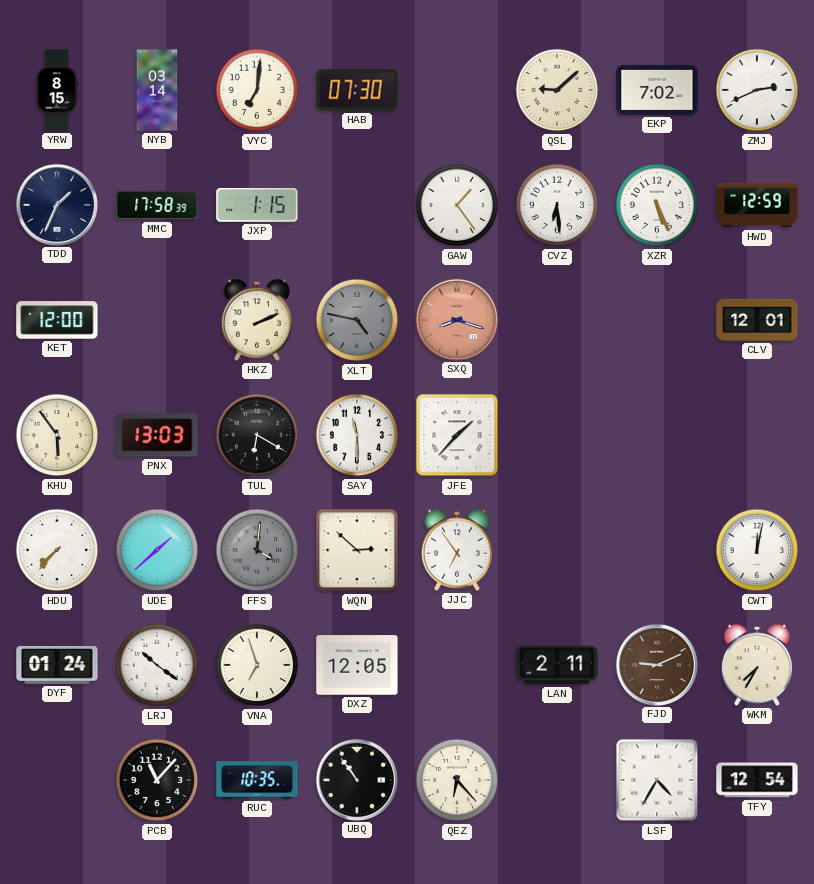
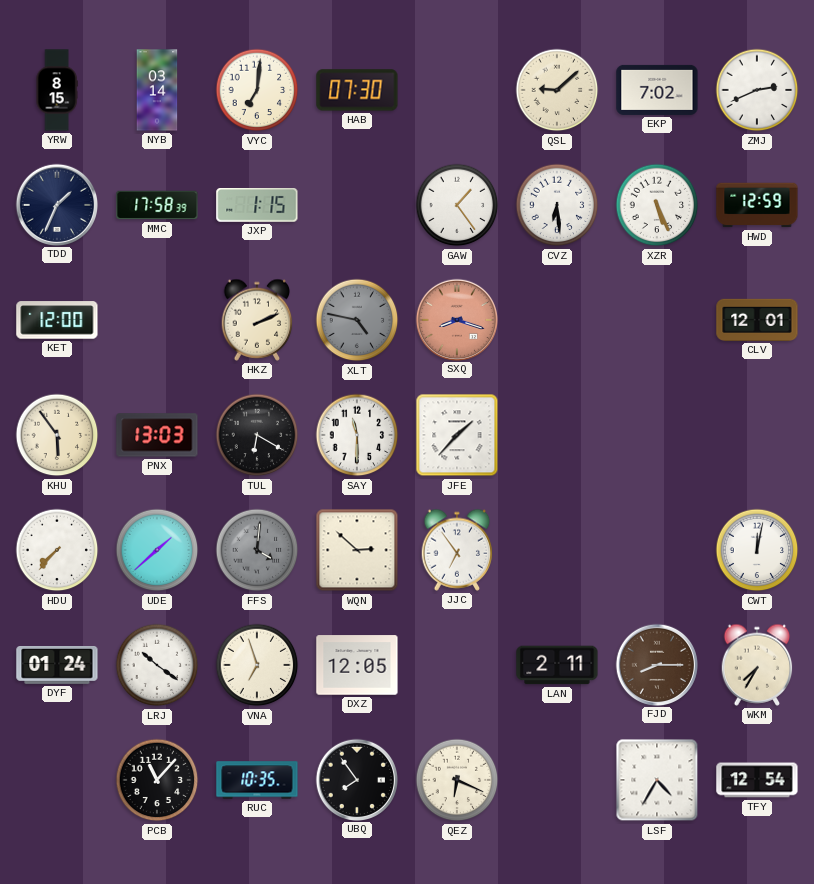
FJD: 9:11 -> 8:15 (656, 664)
UBQ: 10:54 -> 7:54 (356, 779)
QEZ: 6:23 -> 6:19 (457, 780)
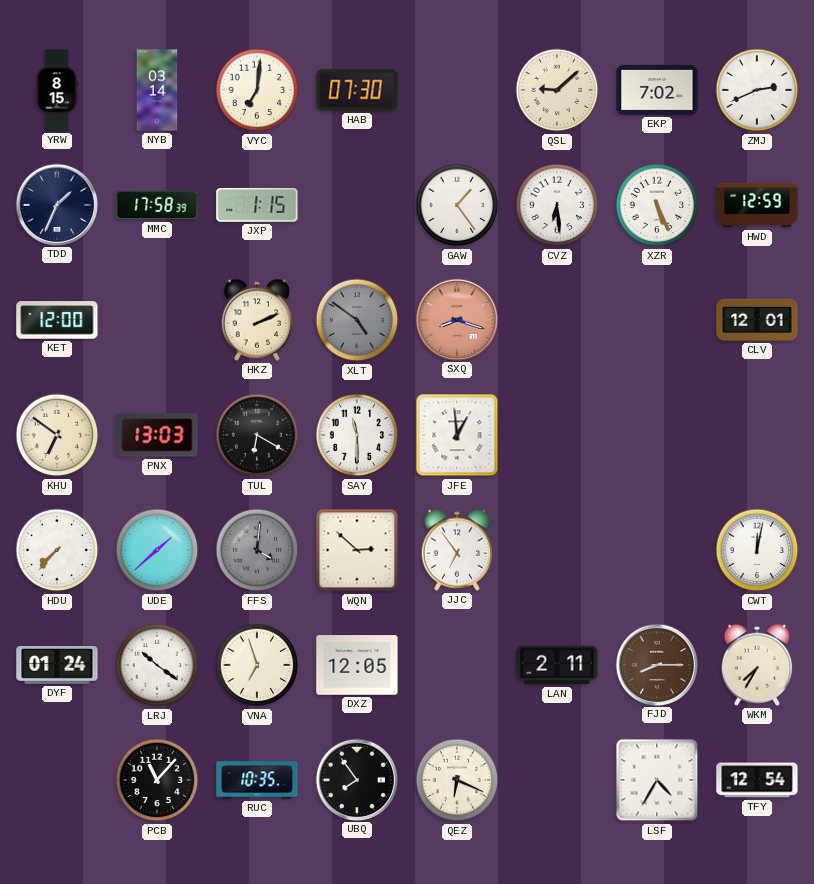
XLT: 4:47 -> 4:51 (357, 320)
KHU: 5:54 -> 6:51 (57, 435)
JFE: 1:37 -> 12:59 (457, 435)
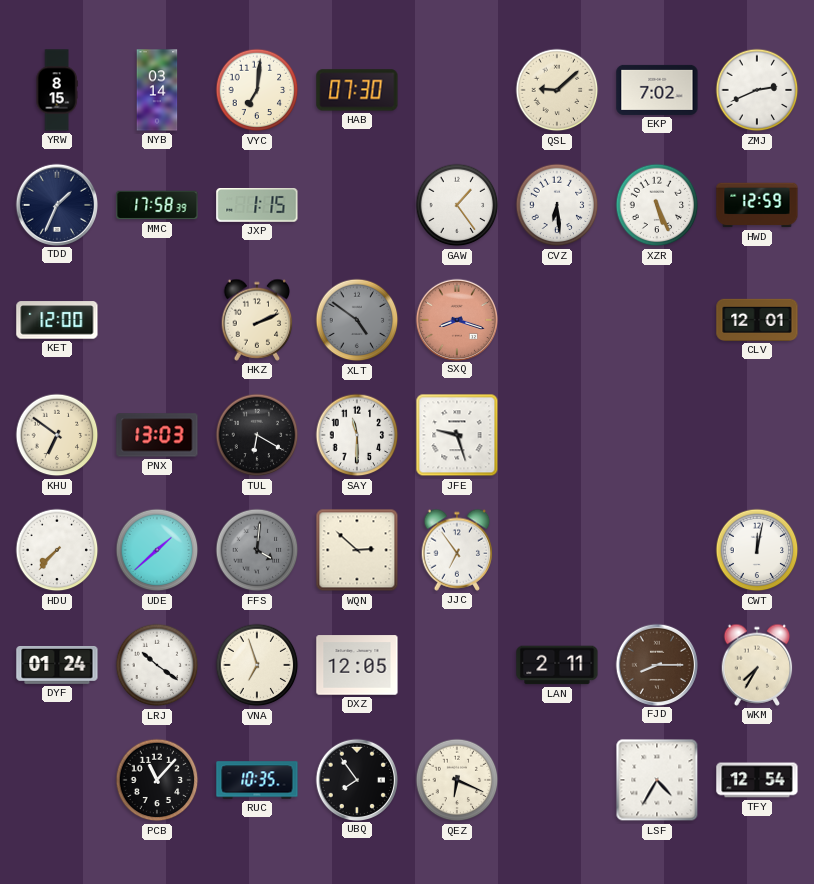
JFE: 12:59 -> 9:27 (457, 435)
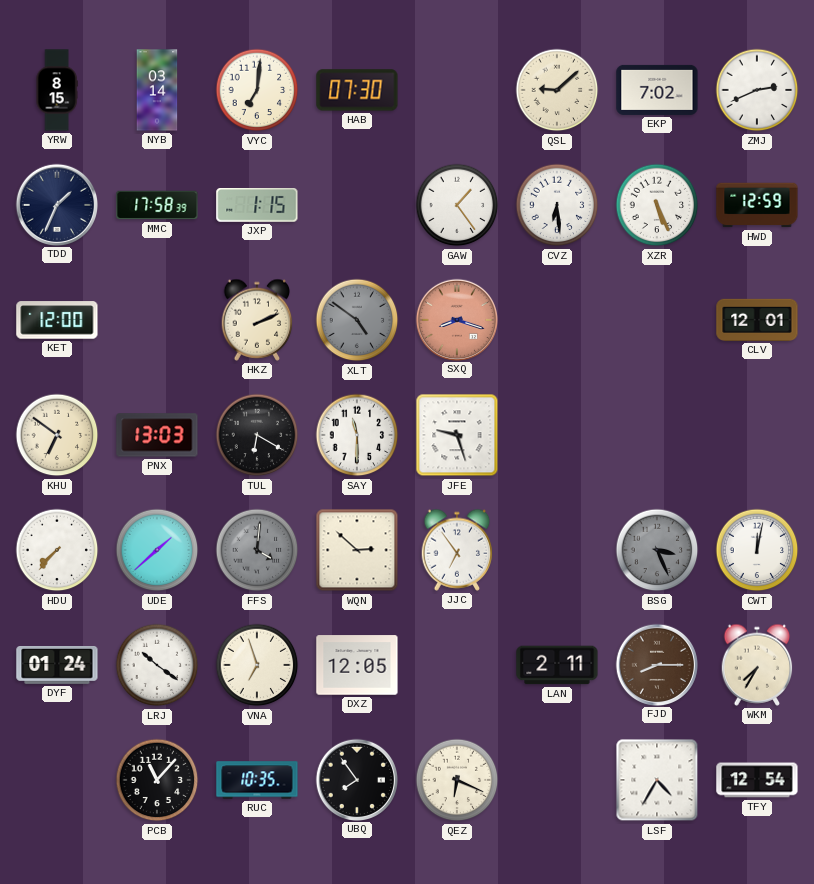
BSG: none -> 3:26 (657, 550)
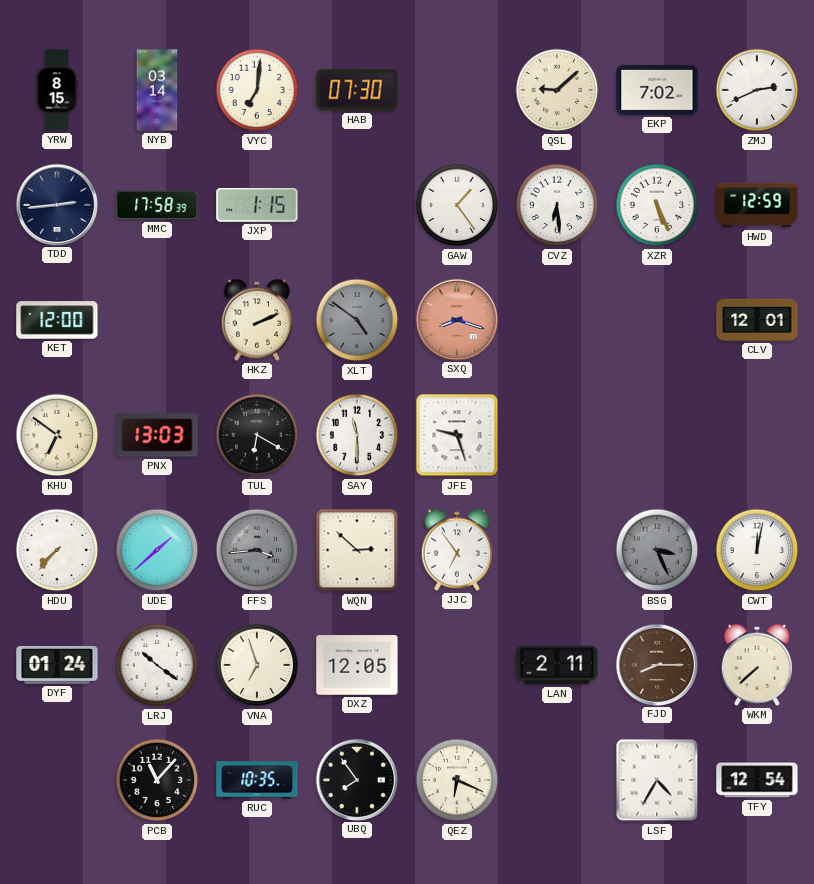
TDD: 1:34 -> 2:44 (56, 204)
FFS: 4:01 -> 3:44 (257, 550)
WKM: 7:35 -> 7:38 (757, 665)
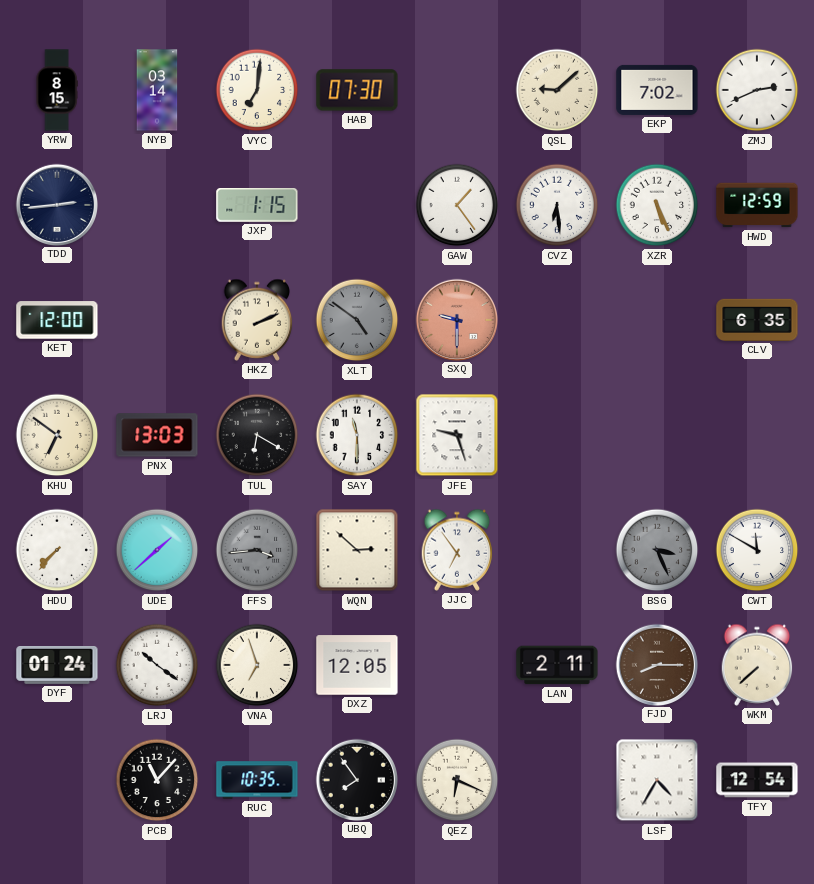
MMC: 17:58 -> none (157, 205)
SXQ: 8:18 -> 9:30 (456, 319)
CLV: 12:01 -> 6:35 (757, 320)
CWT: 12:02 -> 11:50 (757, 550)
